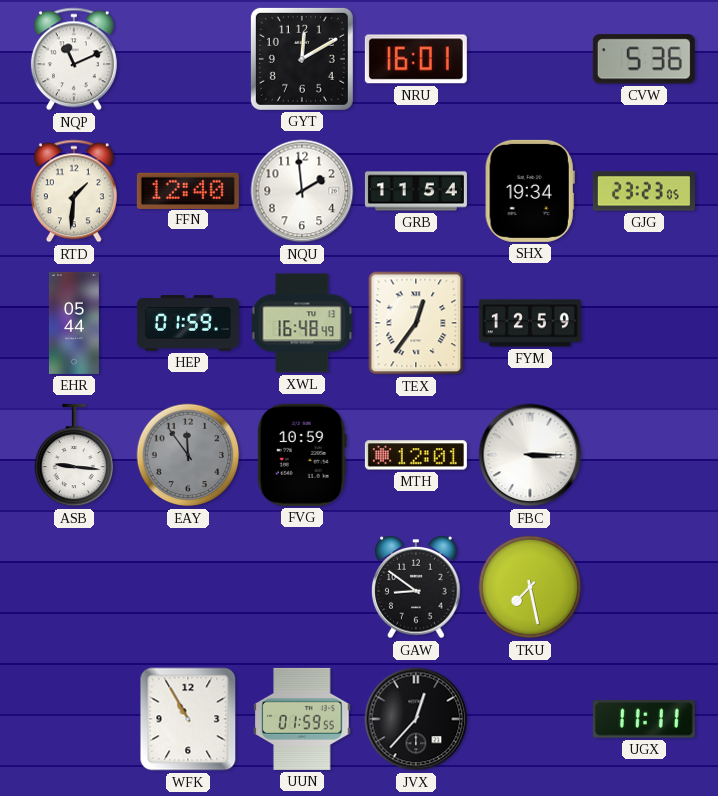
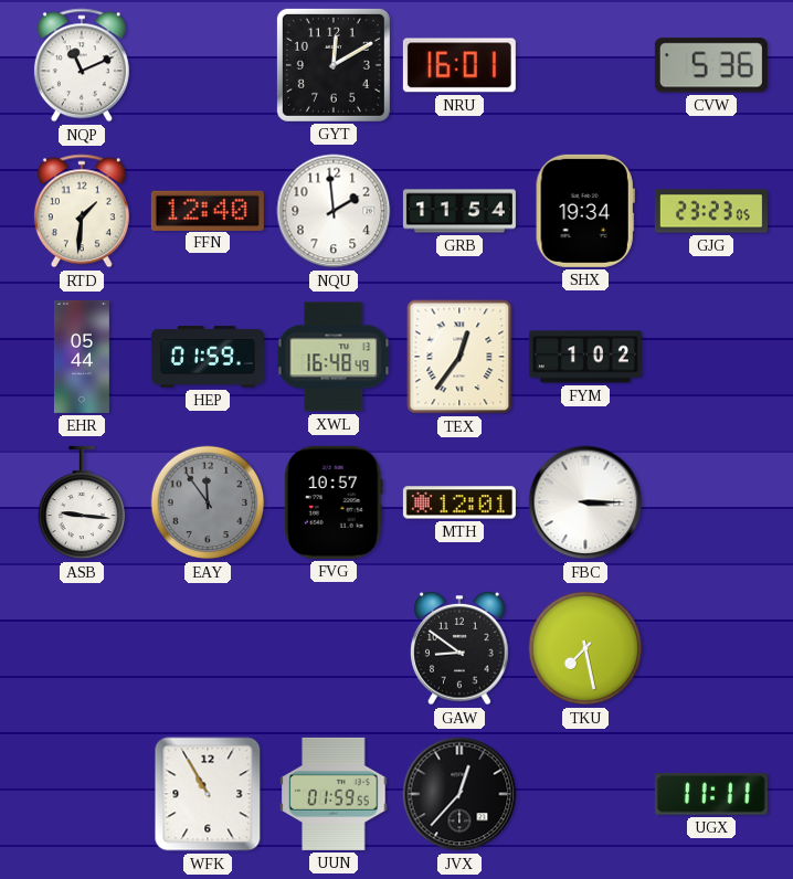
FYM: 12:59 -> 1:02 (585, 357)
FVG: 10:59 -> 10:57 (334, 502)
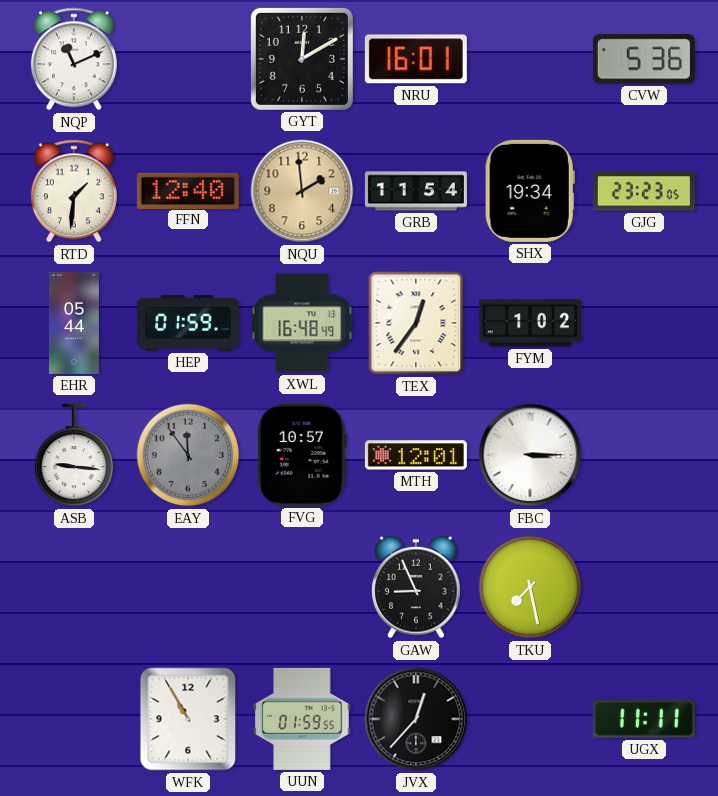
NQU dial: white -> champagne (302, 191)
GAW: 8:51 -> 8:56 (416, 588)
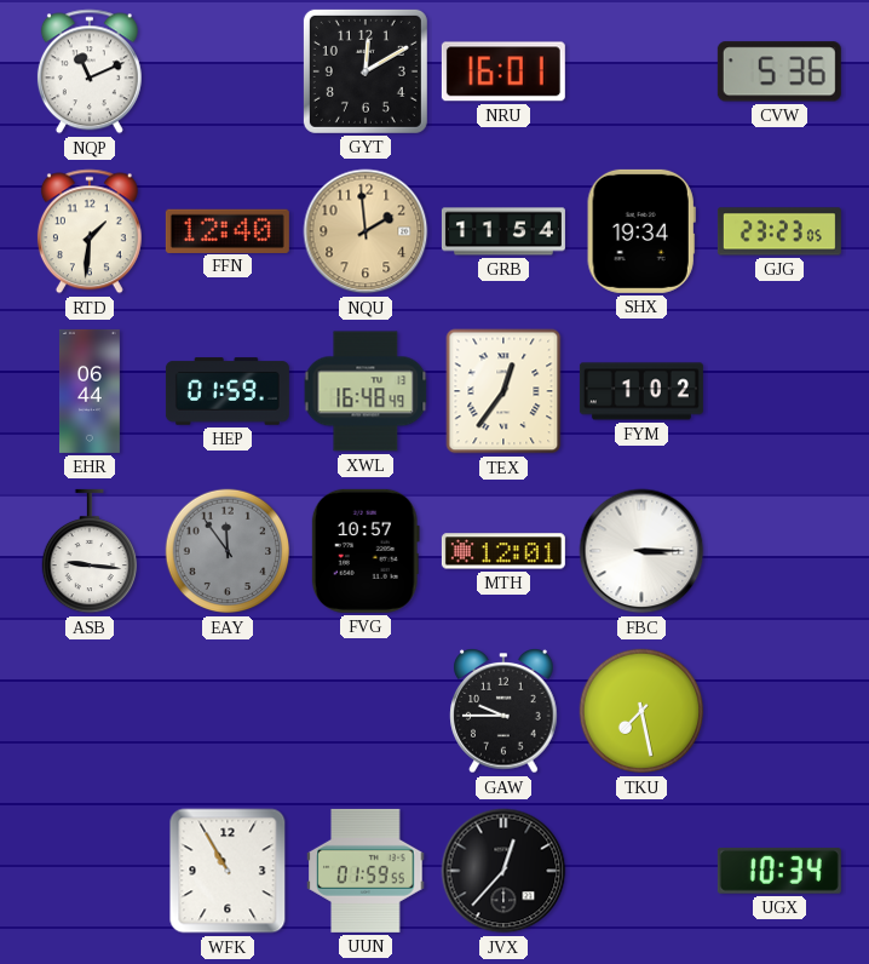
EHR: 05:44 -> 06:44 (90, 391)
GAW: 8:56 -> 9:45 (503, 712)
UGX: 11:11 -> 10:34 (779, 871)
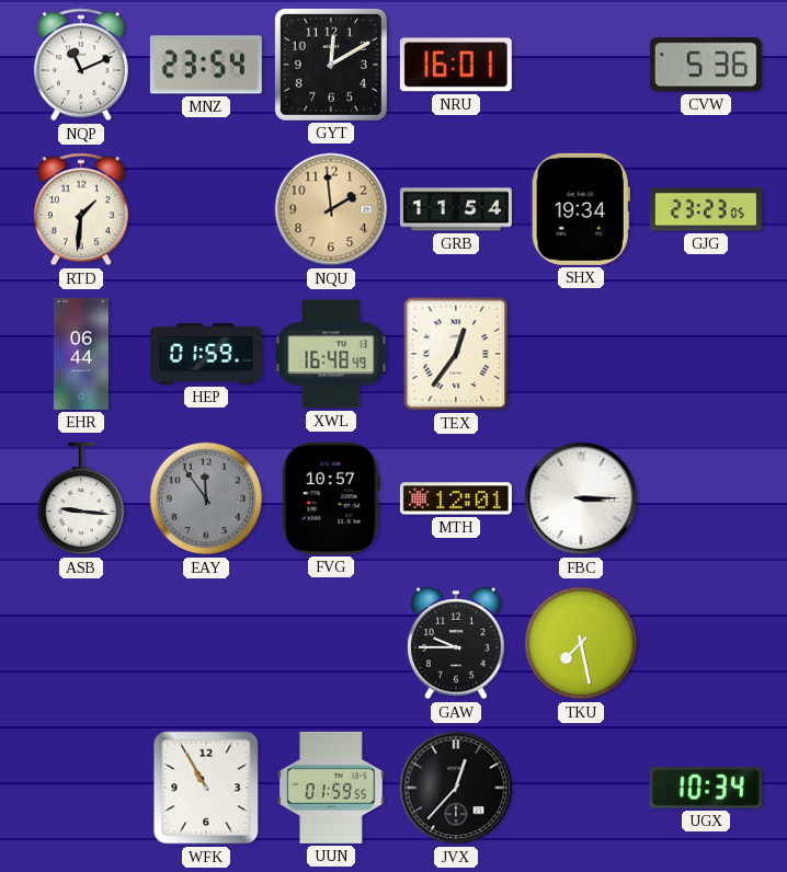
MNZ: none -> 23:54 (206, 65)
FFN: 12:40 -> none (228, 230)
FYM: 1:02 -> none (641, 391)
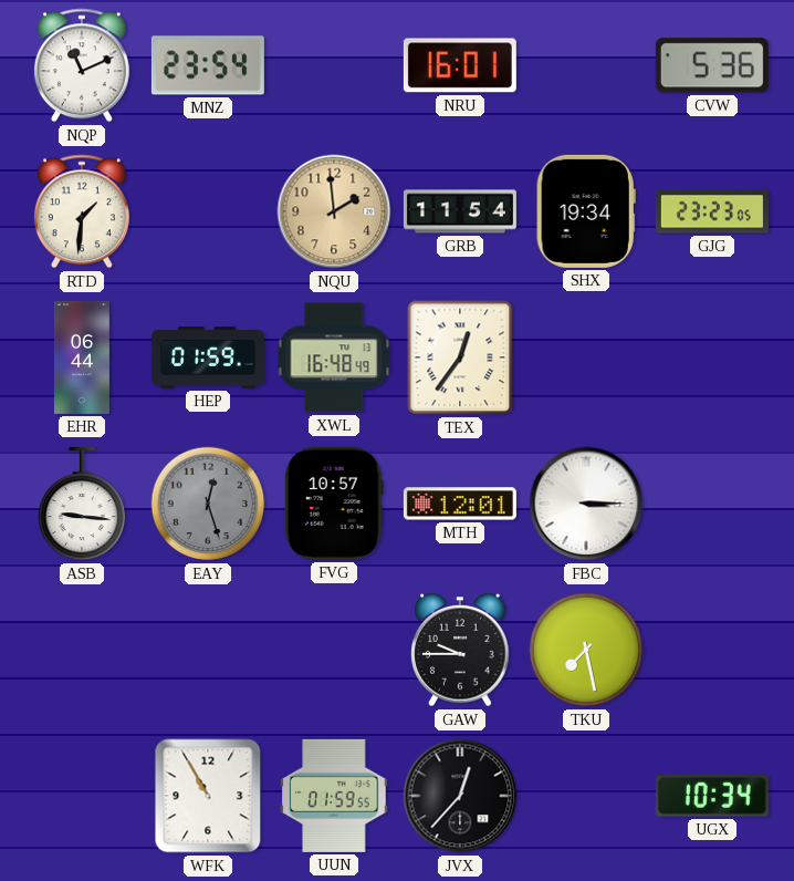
GYT: 12:10 -> none (331, 65)
EAY: 11:54 -> 12:27 (208, 504)
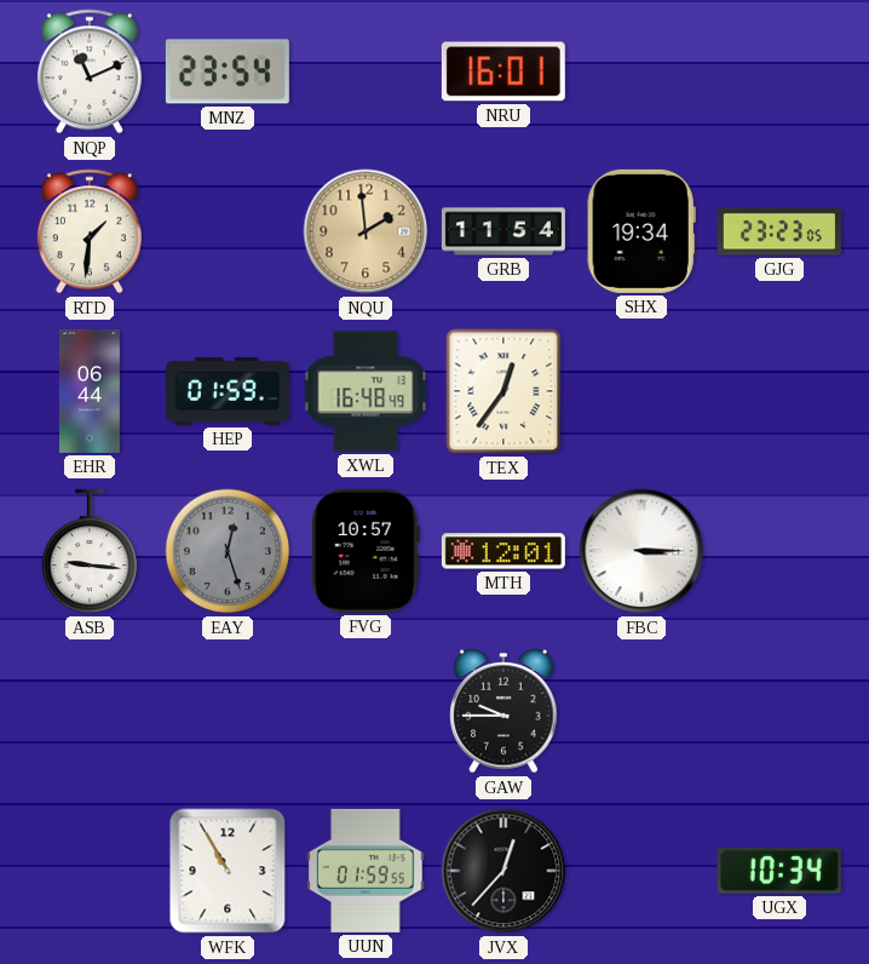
CVW: 5:36 -> none (712, 65)
TKU: 7:28 -> none (586, 650)
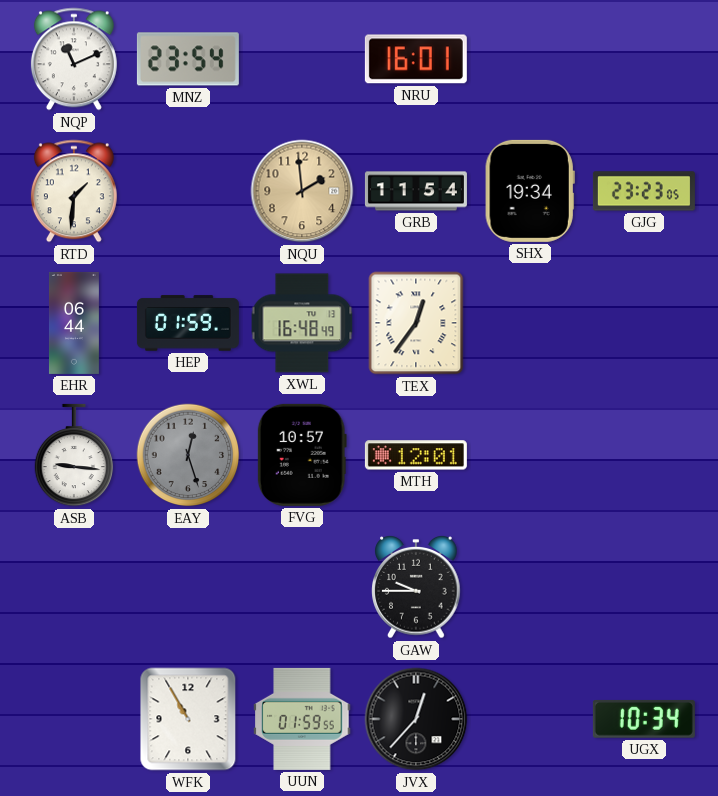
FBC: 3:15 -> none (641, 551)
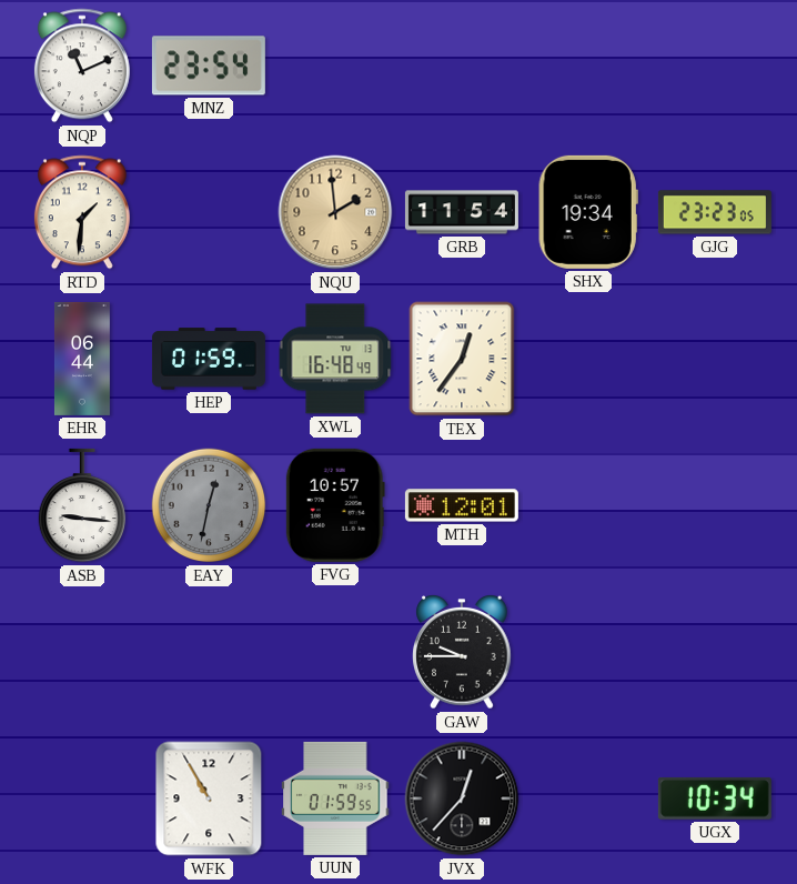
NRU: 16:01 -> none (416, 59)
EAY: 12:27 -> 12:32 (209, 505)
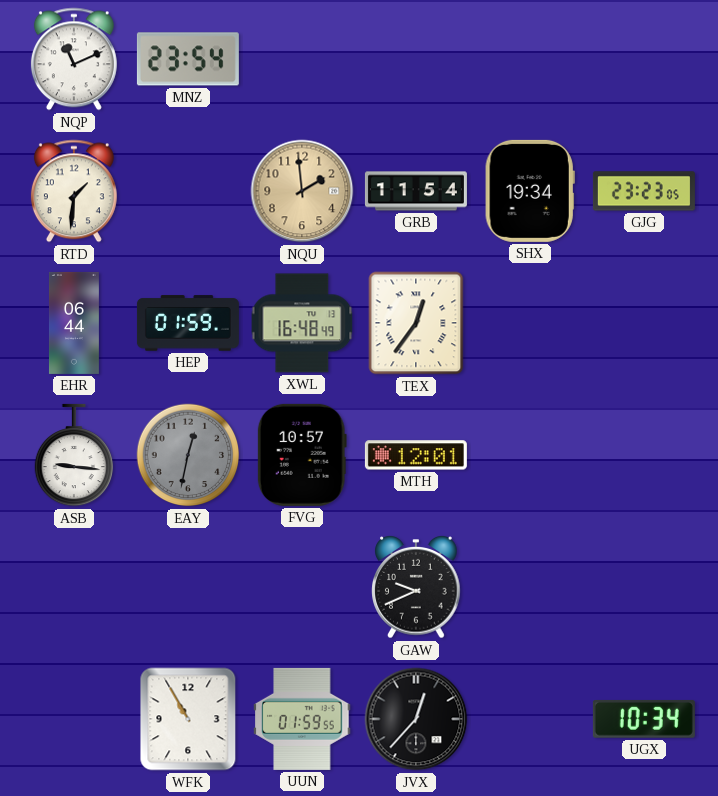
GAW: 9:45 -> 9:41 (416, 588)
